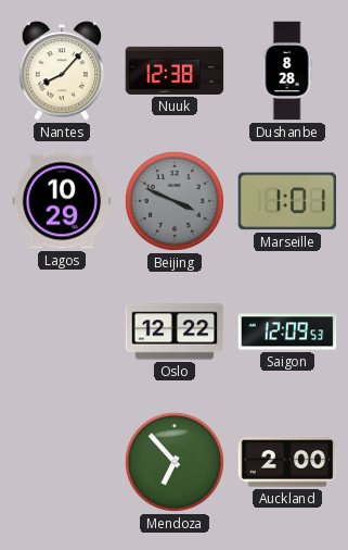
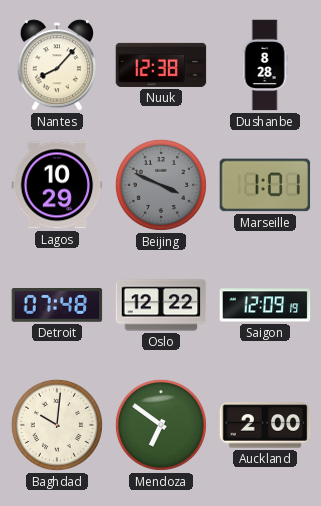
Detroit: none -> 07:48 (57, 306)
Saigon: 12:09:53 -> 12:09:19 (265, 305)
Baghdad: none -> 10:01 (57, 425)
Mendoza: 6:53 -> 6:51 (161, 425)
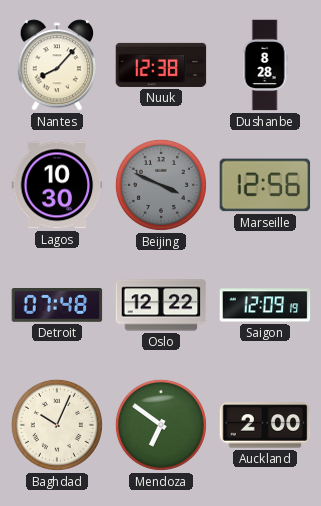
Lagos: 10:29 -> 10:30 (57, 185)
Marseille: 1:01 -> 12:56 (265, 185)
Baghdad: 10:01 -> 10:04 (57, 425)
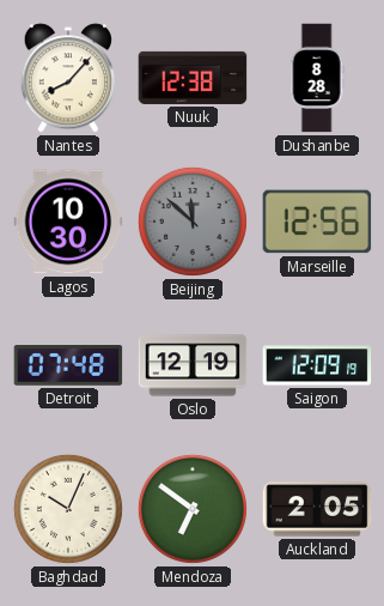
Beijing: 3:49 -> 11:52 (193, 222)
Oslo: 12:22 -> 12:19 (193, 365)
Auckland: 2:00 -> 2:05 (317, 509)
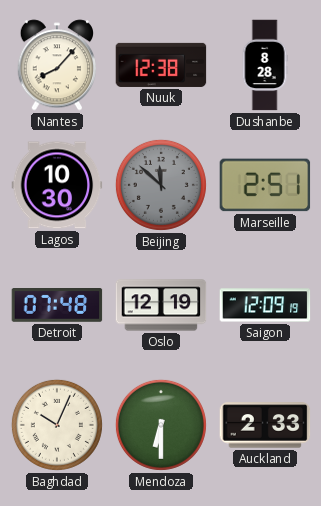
Marseille: 12:56 -> 2:51 (265, 185)
Mendoza: 6:51 -> 6:30 (161, 425)
Auckland: 2:05 -> 2:33 (265, 425)
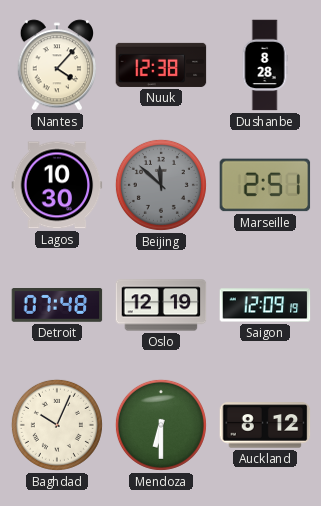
Nantes: 8:07 -> 4:07 (56, 65)
Auckland: 2:33 -> 8:12 (265, 425)
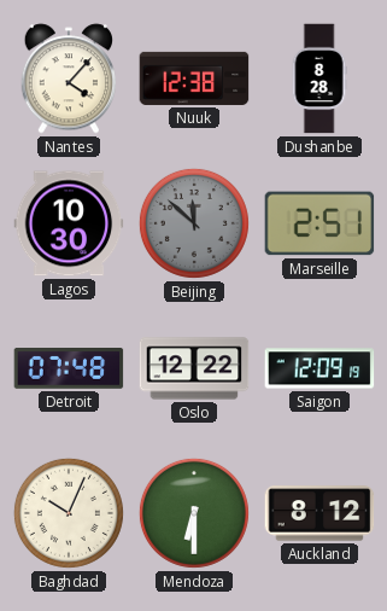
Oslo: 12:19 -> 12:22 (194, 368)
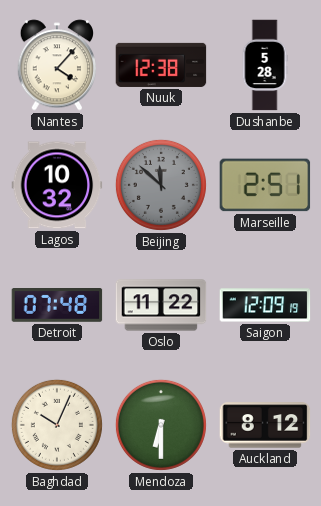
Dushanbe: 8:28 -> 5:28 (265, 65)
Lagos: 10:30 -> 10:32 (57, 185)
Oslo: 12:22 -> 11:22 (161, 305)
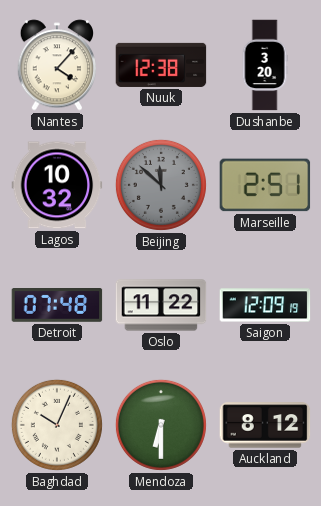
Dushanbe: 5:28 -> 3:20 (265, 65)
